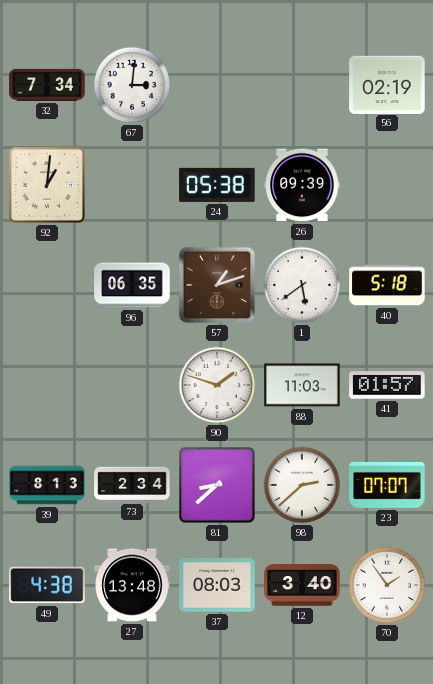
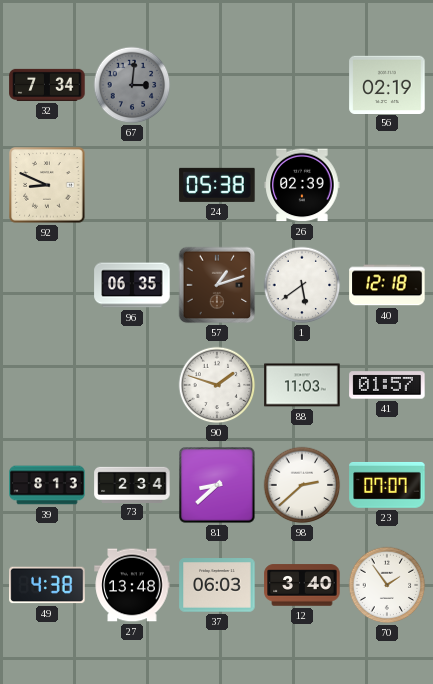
67 dial: white -> grey (132, 85)
92: 1:01 -> 8:49 (47, 185)
26: 09:39 -> 02:39 (302, 185)
40: 5:18 -> 12:18 (387, 285)
37: 08:03 -> 06:03 (217, 585)
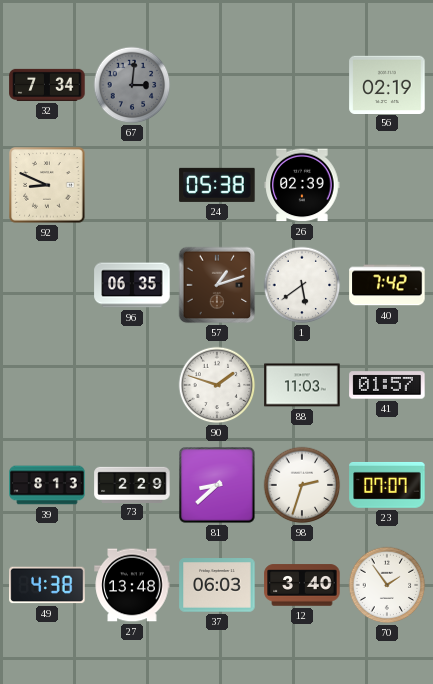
40: 12:18 -> 7:42 (387, 285)
73: 2:34 -> 2:29 (132, 484)
98: 2:38 -> 2:33 (302, 485)
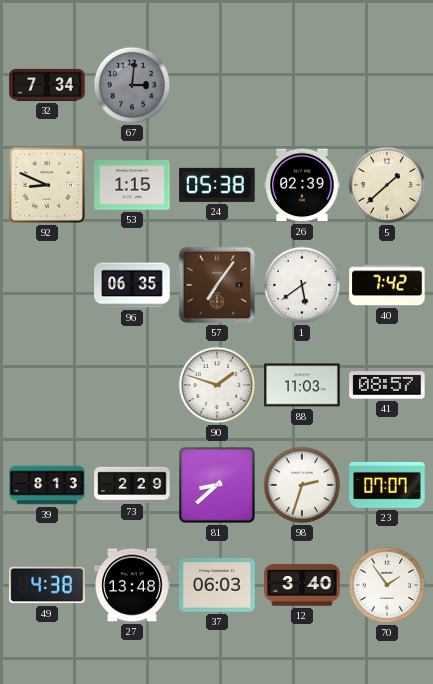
56: 02:19 -> none (387, 84)
53: none -> 1:15 (132, 185)
5: none -> 1:38 (387, 185)
57: 1:12 -> 7:06 (217, 285)
41: 01:57 -> 08:57 (387, 385)
